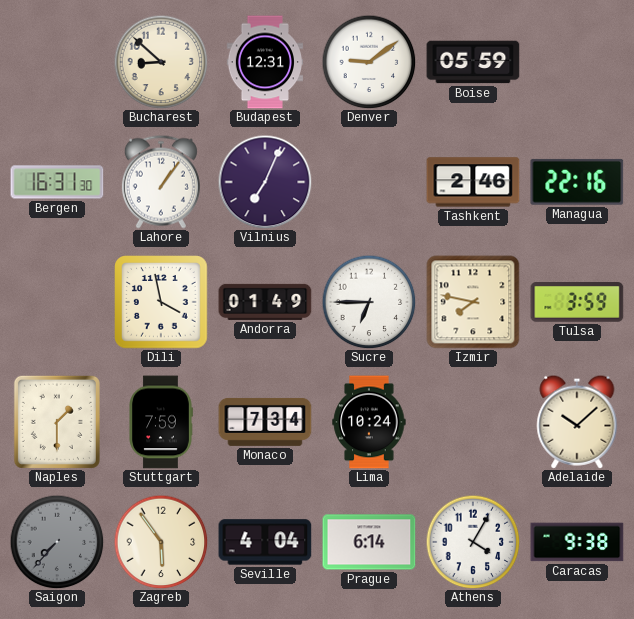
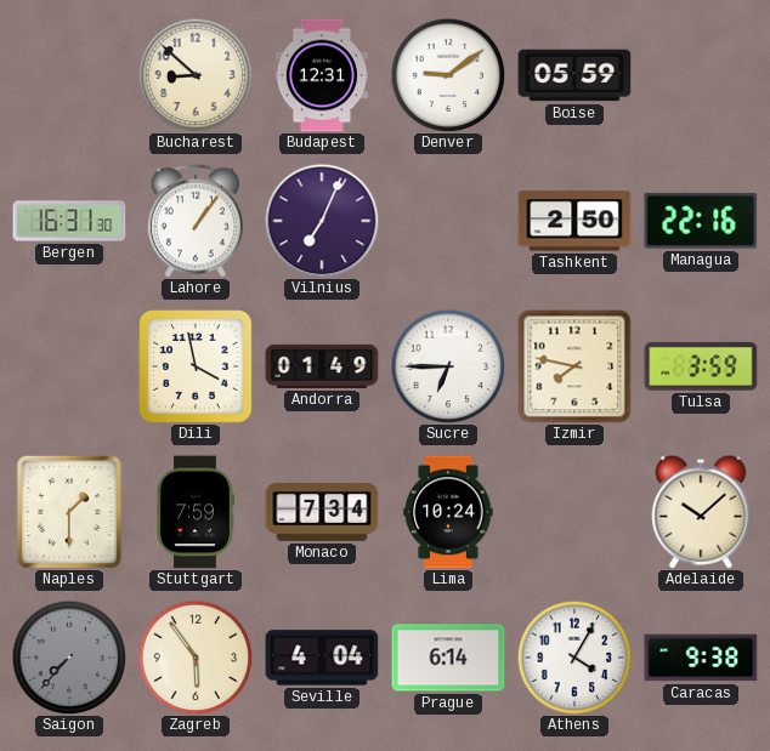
Tashkent: 2:46 -> 2:50 (574, 221)
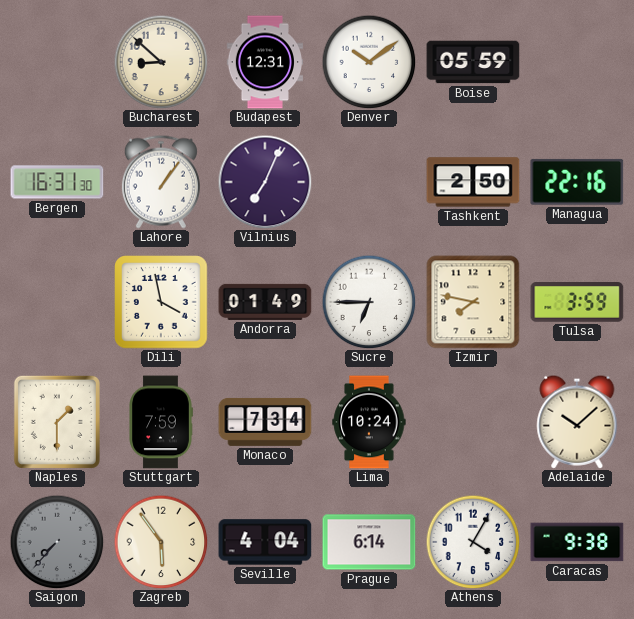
Denver: 9:09 -> 10:09 (369, 62)
